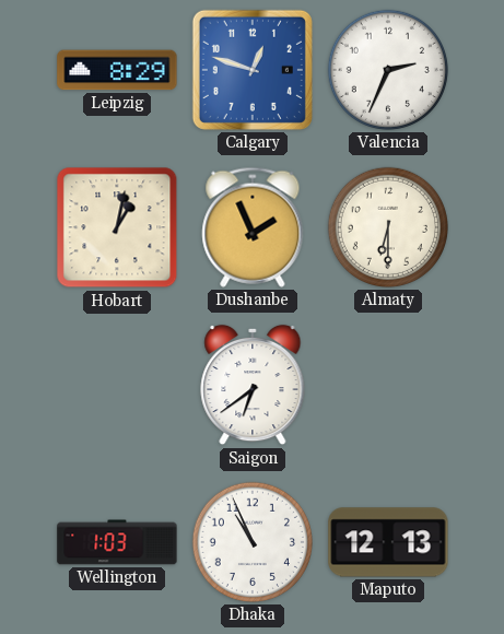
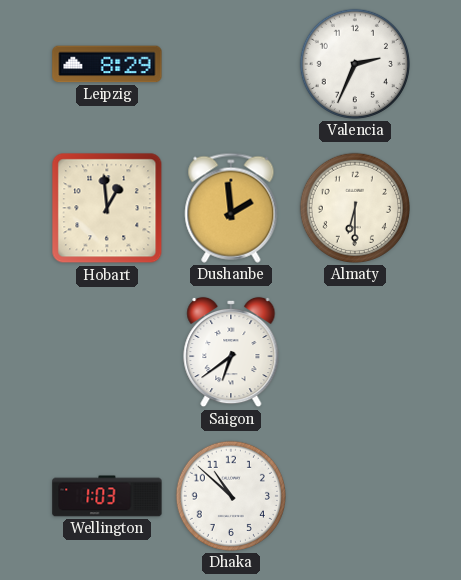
Calgary: 12:48 -> none (253, 70)
Hobart: 1:02 -> 12:59 (107, 208)
Dushanbe: 1:56 -> 1:59 (231, 208)
Dhaka: 10:56 -> 10:52 (231, 496)
Maputo: 12:13 -> none (388, 542)
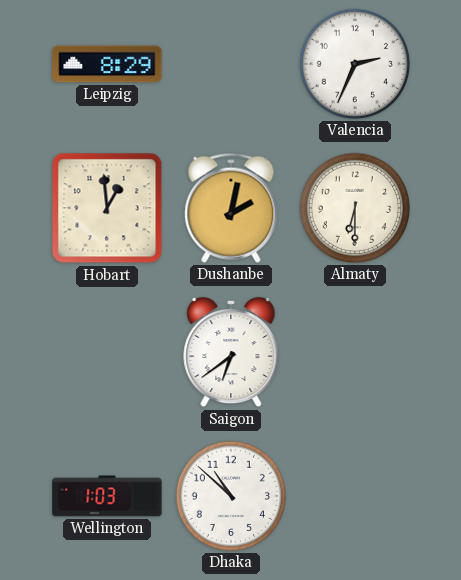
Dushanbe: 1:59 -> 2:02 (231, 208)
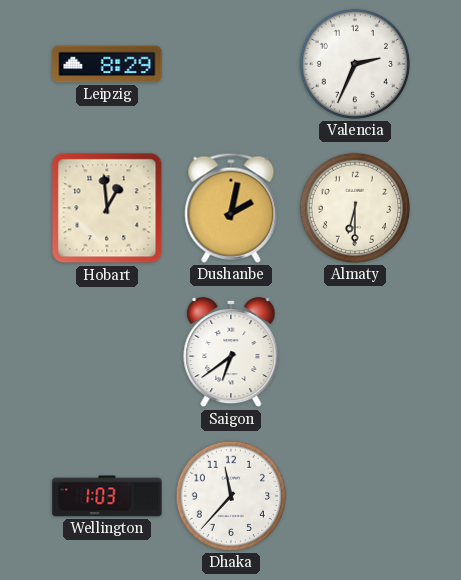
Dhaka: 10:52 -> 11:37 (231, 496)
